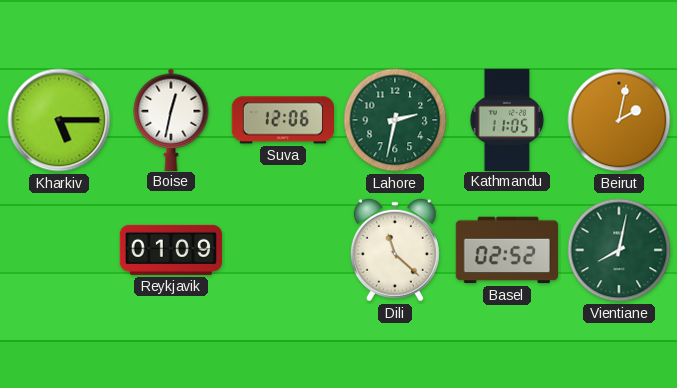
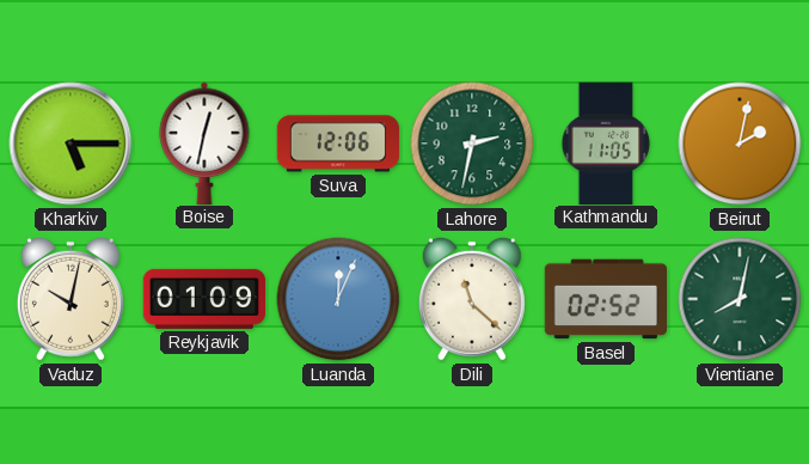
Vaduz: none -> 10:02 (71, 299)
Luanda: none -> 12:04 (338, 299)
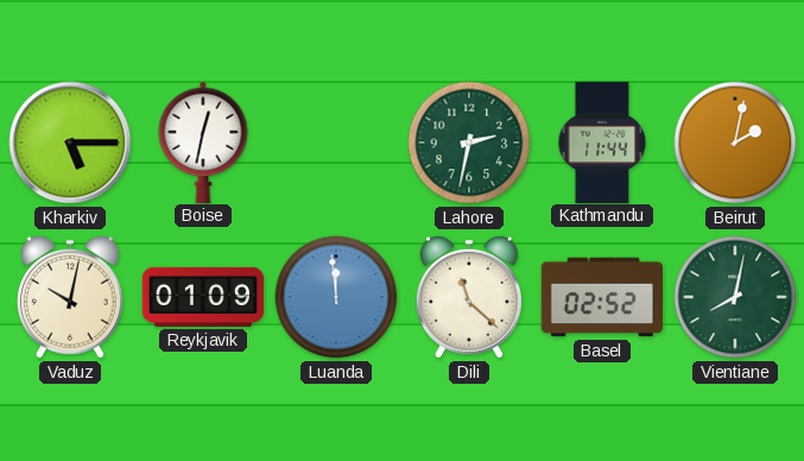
Suva: 12:06 -> none (337, 144)
Kathmandu: 11:05 -> 11:44 (602, 141)
Luanda: 12:04 -> 11:59 (336, 297)
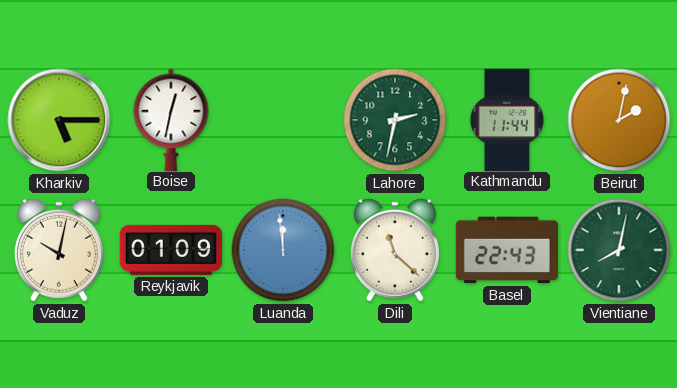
Basel: 02:52 -> 22:43 (506, 250)
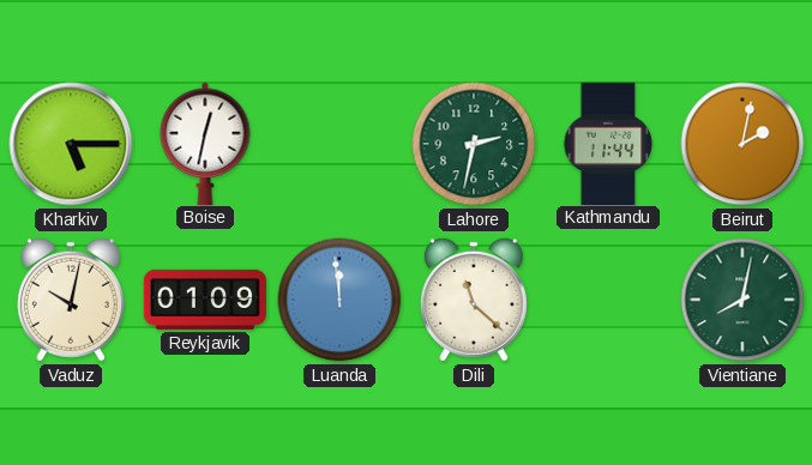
Basel: 22:43 -> none (506, 250)
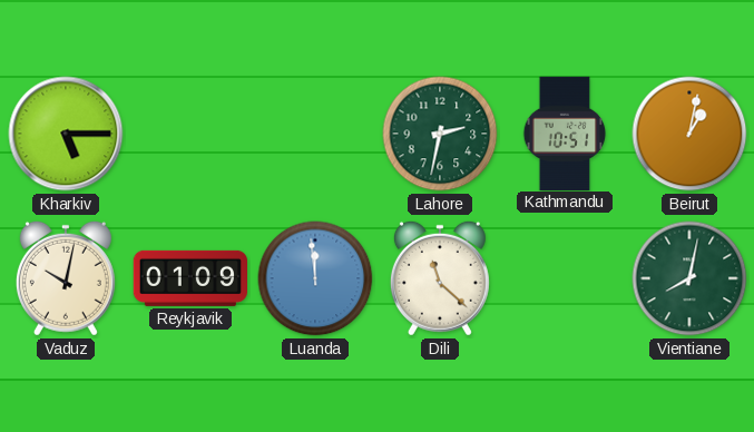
Boise: 12:32 -> none (205, 143)
Kathmandu: 11:44 -> 10:51 (565, 132)
Beirut: 2:02 -> 1:02 (689, 134)
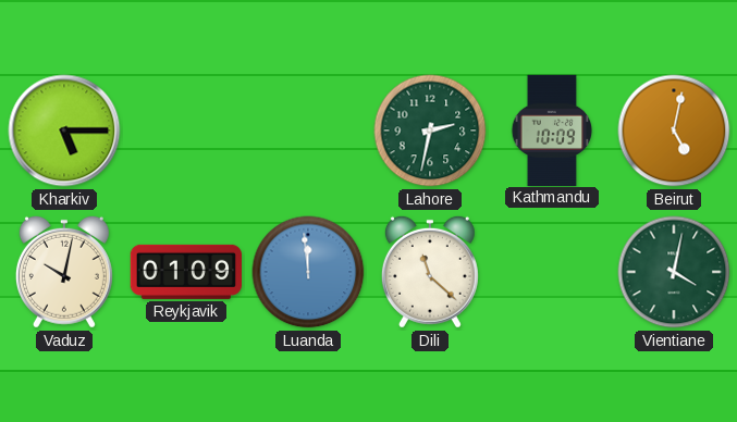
Kathmandu: 10:51 -> 10:09 (552, 129)
Beirut: 1:02 -> 5:02 (674, 131)
Vientiane: 8:02 -> 4:02 (674, 272)
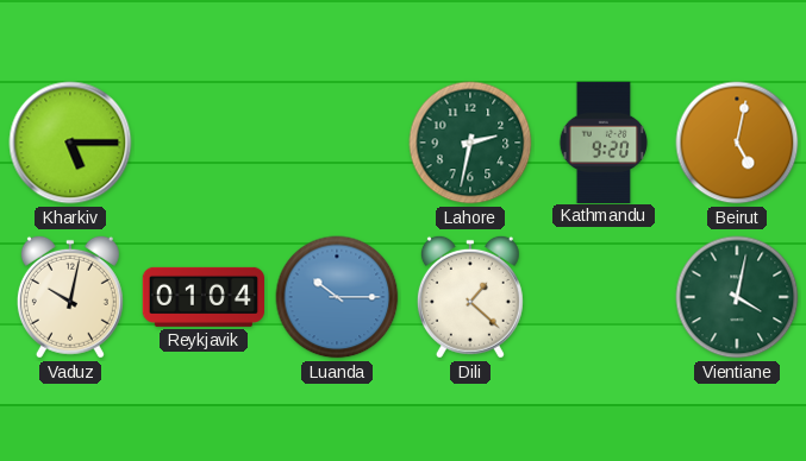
Kathmandu: 10:09 -> 9:20 (604, 141)
Reykjavik: 01:09 -> 01:04 (202, 297)
Luanda: 11:59 -> 10:15 (337, 297)
Dili: 11:22 -> 1:22 (470, 297)
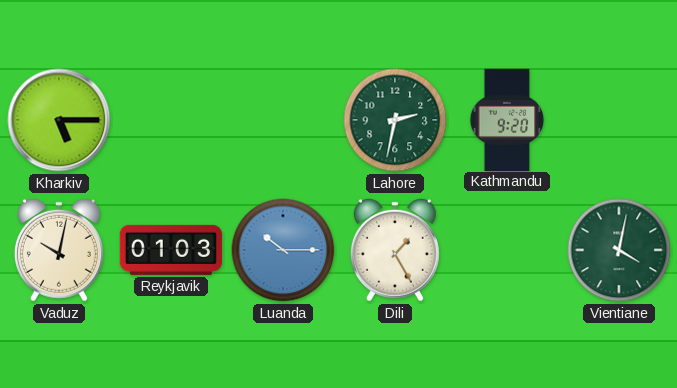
Beirut: 5:02 -> none (737, 143)
Reykjavik: 01:04 -> 01:03 (170, 250)
Dili: 1:22 -> 1:25 (395, 250)
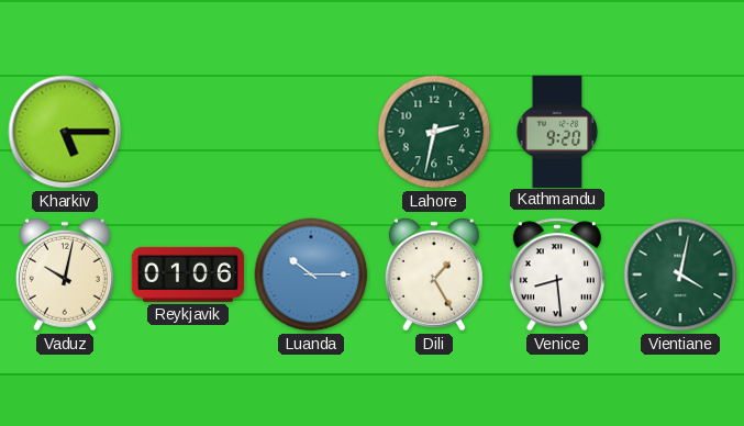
Reykjavik: 01:03 -> 01:06 (187, 274)
Venice: none -> 8:29 (557, 274)
